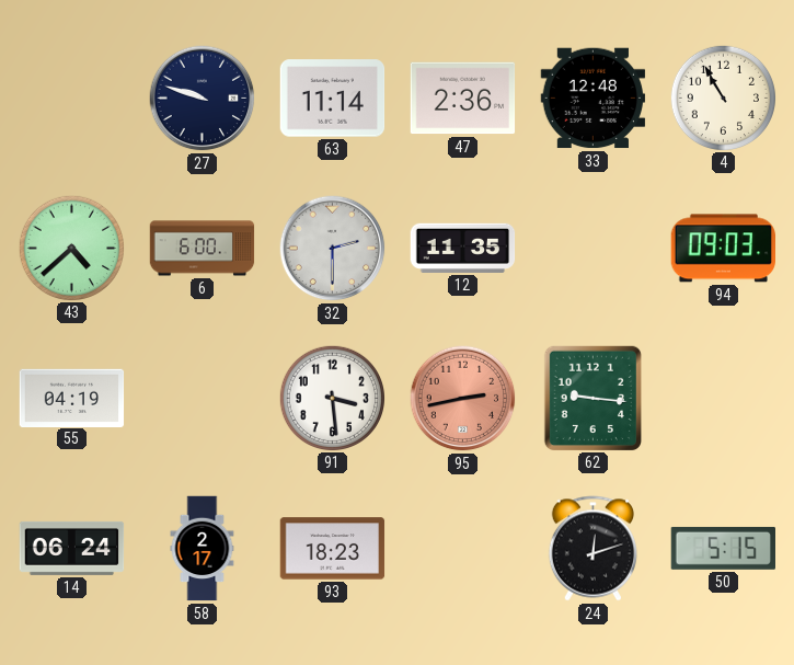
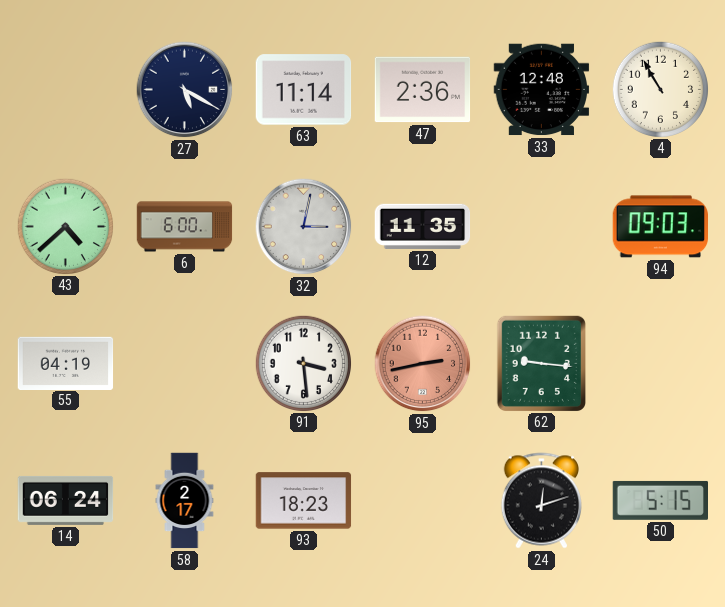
27: 9:48 -> 5:20 (185, 90)
32: 2:30 -> 3:02 (304, 227)
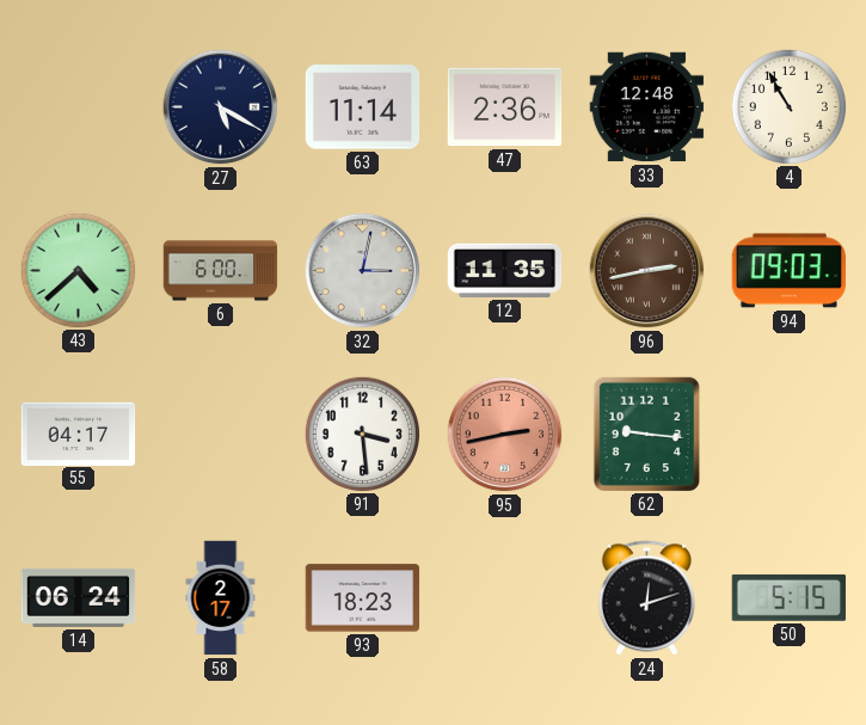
96: none -> 2:43 (647, 271)
55: 04:19 -> 04:17 (79, 434)
